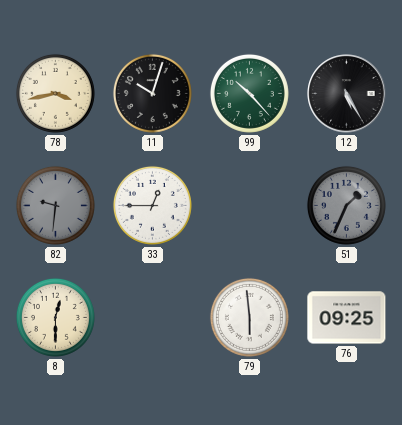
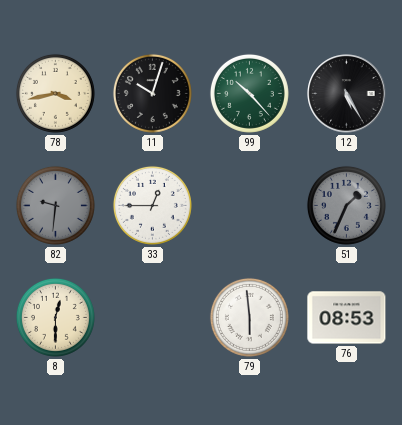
76: 09:25 -> 08:53 (347, 318)
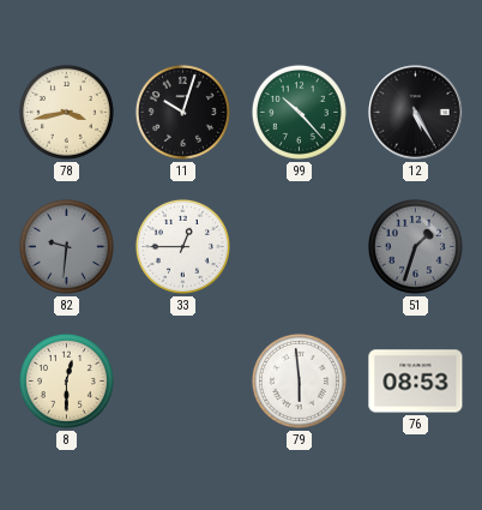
51: 1:34 -> 1:33 (415, 246)
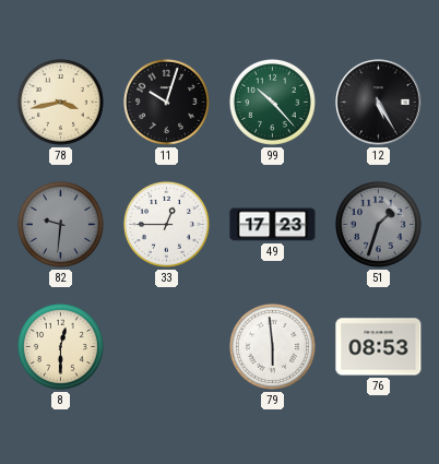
49: none -> 17:23 (273, 225)
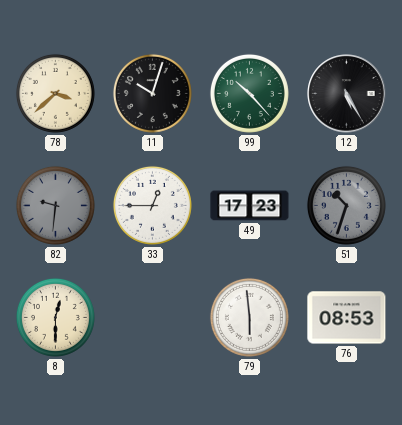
78: 3:43 -> 3:38 (55, 93)
51: 1:33 -> 10:33 (346, 205)
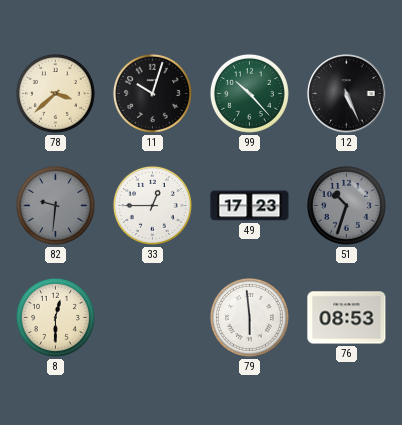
12: 5:25 -> 5:26 (347, 94)
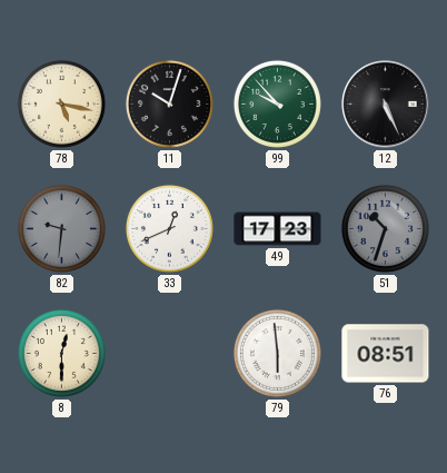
78: 3:38 -> 5:17 (61, 104)
99: 10:23 -> 9:53 (277, 104)
33: 12:45 -> 12:41 (169, 228)
76: 08:53 -> 08:51 (386, 354)
